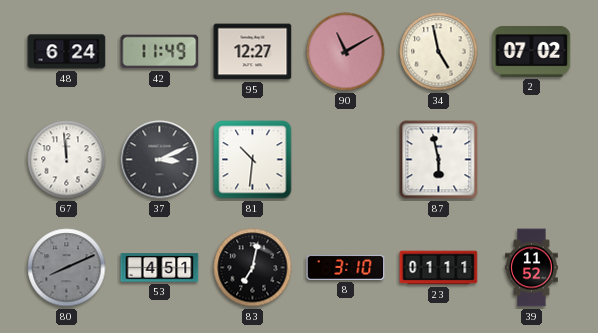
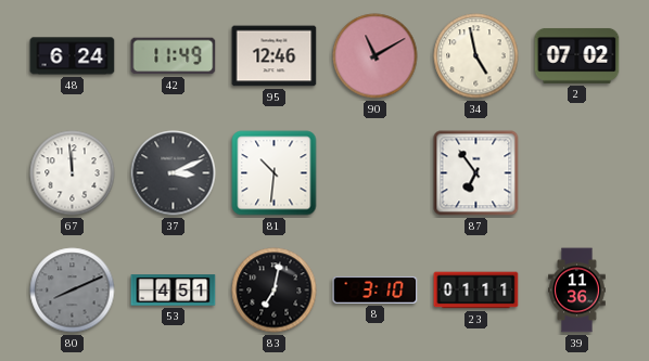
95: 12:27 -> 12:46 (275, 56)
87: 5:58 -> 6:54 (476, 173)
39: 11:52 -> 11:36 (577, 291)
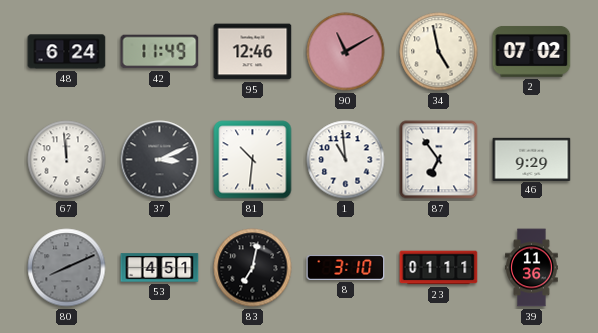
1: none -> 10:59 (346, 160)
46: none -> 9:29 (532, 159)
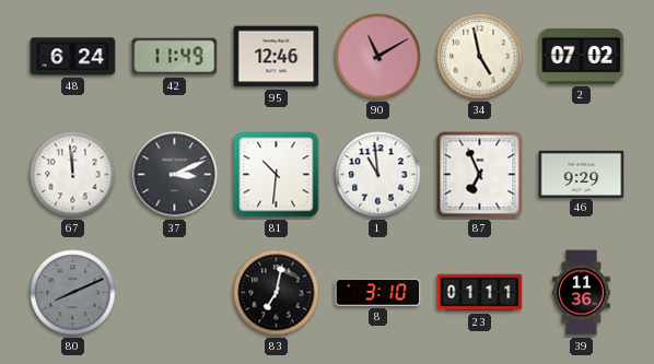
87: 6:54 -> 6:56 (480, 175)
53: 4:51 -> none (160, 268)
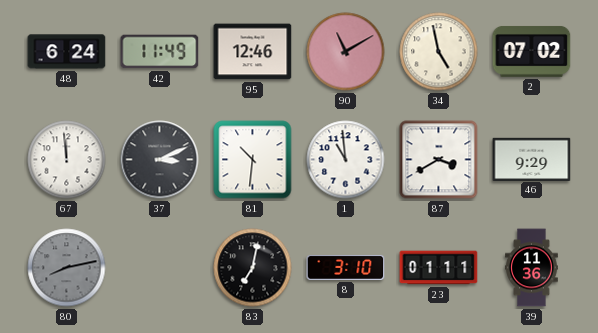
87: 6:56 -> 3:40 (439, 160)
80: 8:11 -> 8:13 (67, 268)
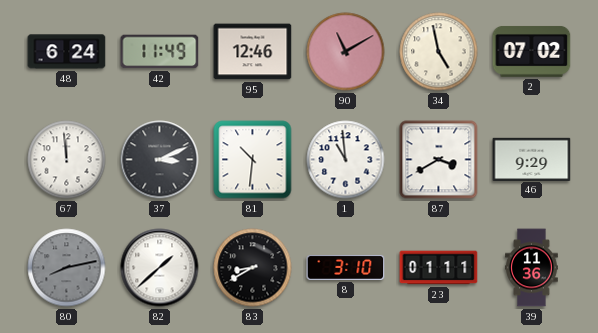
82: none -> 1:38 (160, 268)
83: 7:02 -> 8:40 (253, 268)
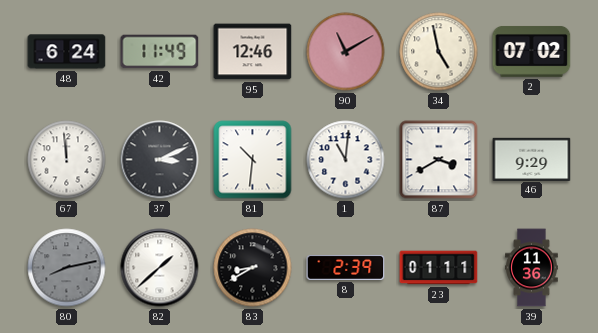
1: 10:59 -> 11:01 (346, 160)
8: 3:10 -> 2:39 (346, 267)
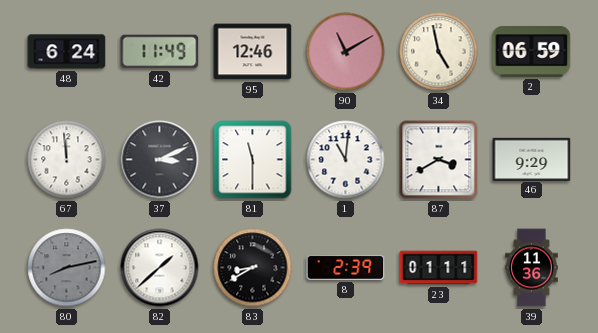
2: 07:02 -> 06:59 (532, 52)
81: 10:31 -> 11:30 (253, 160)
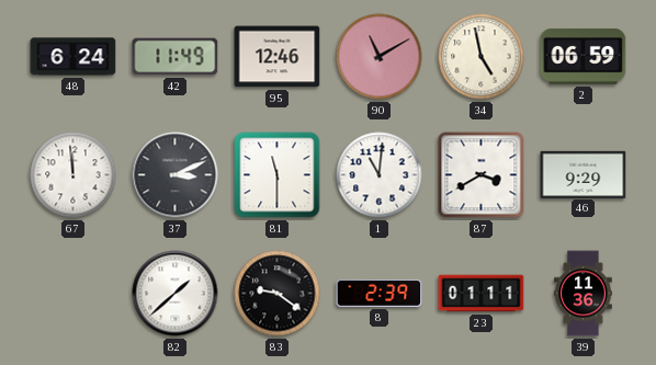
80: 8:13 -> none (67, 268)
83: 8:40 -> 9:21 (278, 294)
